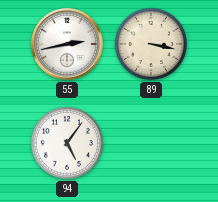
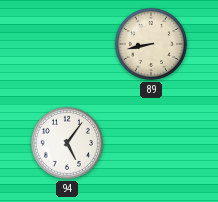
55: 2:43 -> none (67, 44)
89: 3:17 -> 8:43 (151, 44)
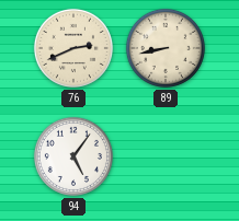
76: none -> 2:41 (73, 48)
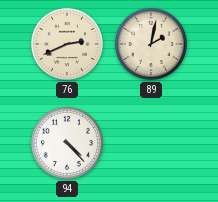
89: 8:43 -> 2:02 (151, 44)
94: 5:06 -> 4:23 (67, 143)
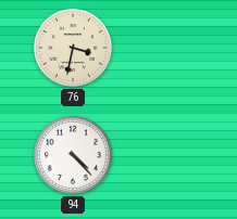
76: 2:41 -> 3:32 (73, 48)
89: 2:02 -> none (151, 44)
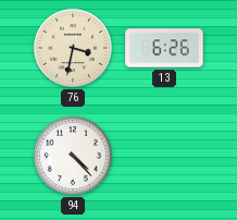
13: none -> 6:26 (164, 48)
